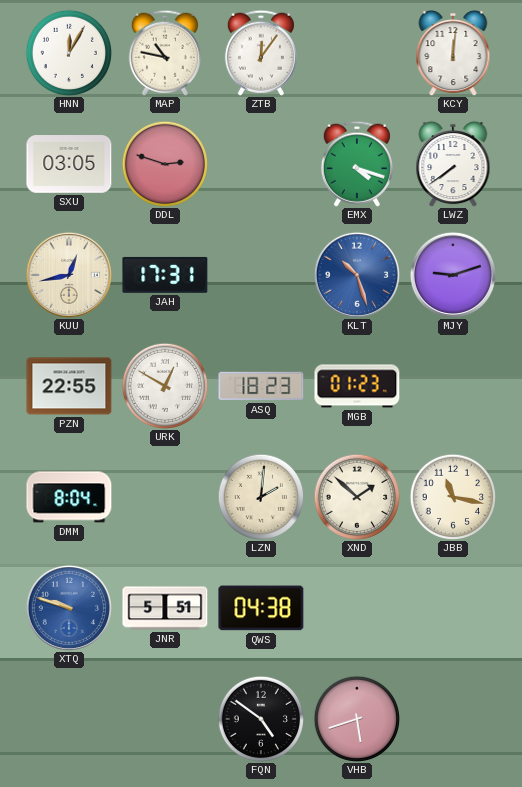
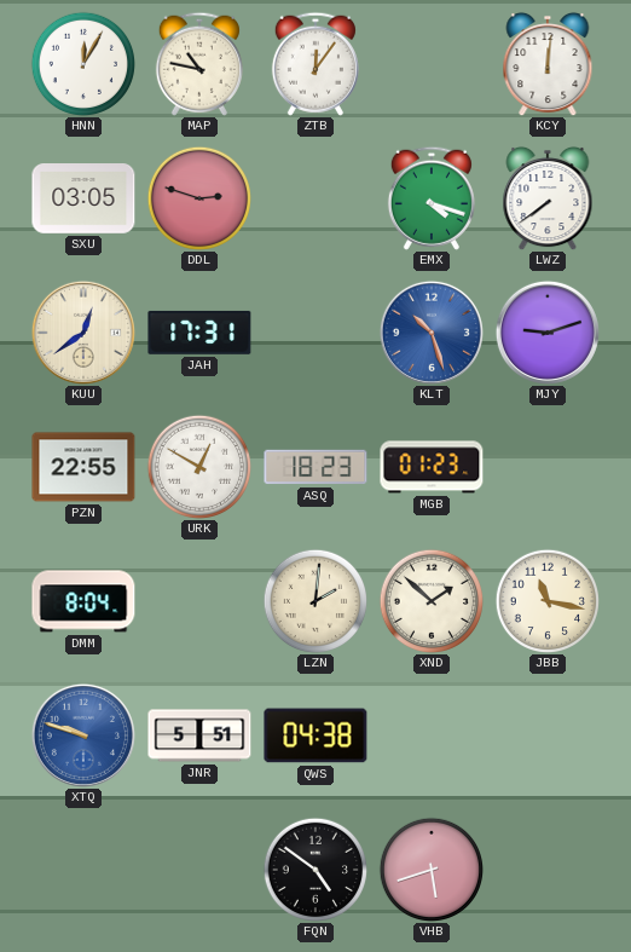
KUU: 12:43 -> 12:39 (83, 333)
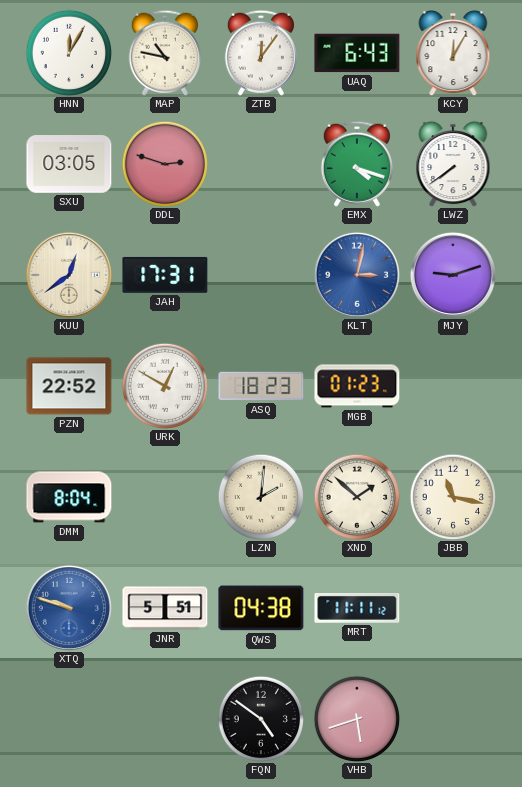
UAQ: none -> 6:43 (357, 53)
KCY: 12:01 -> 12:05 (453, 53)
KLT: 10:27 -> 3:02 (357, 275)
PZN: 22:55 -> 22:52 (69, 386)
MRT: none -> 11:11 (357, 609)
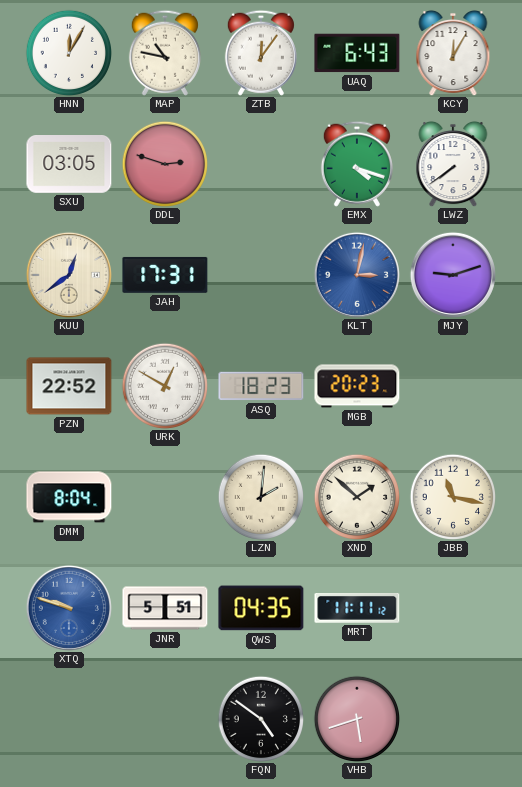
MGB: 01:23 -> 20:23 (357, 386)
QWS: 04:38 -> 04:35 (261, 608)
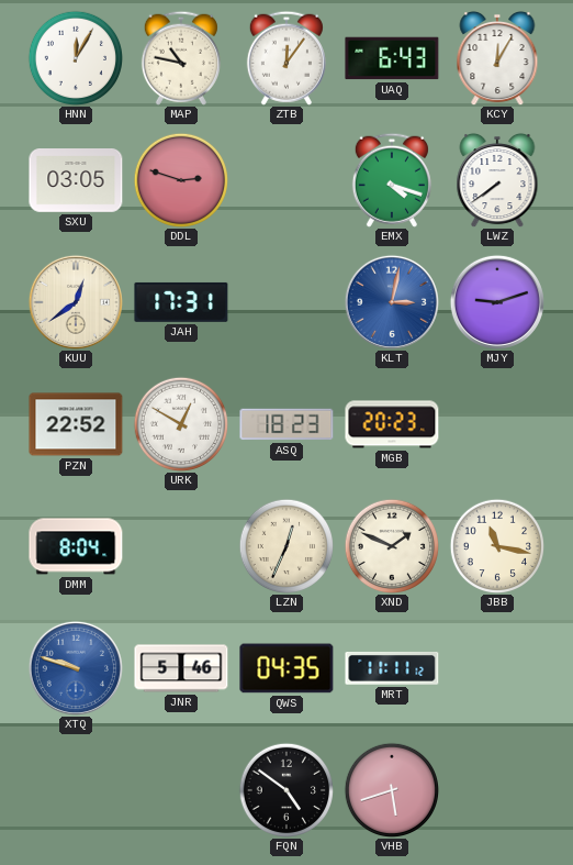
LZN: 2:01 -> 12:34 (285, 545)
XND: 1:52 -> 1:49 (391, 545)
JNR: 5:51 -> 5:46 (181, 668)
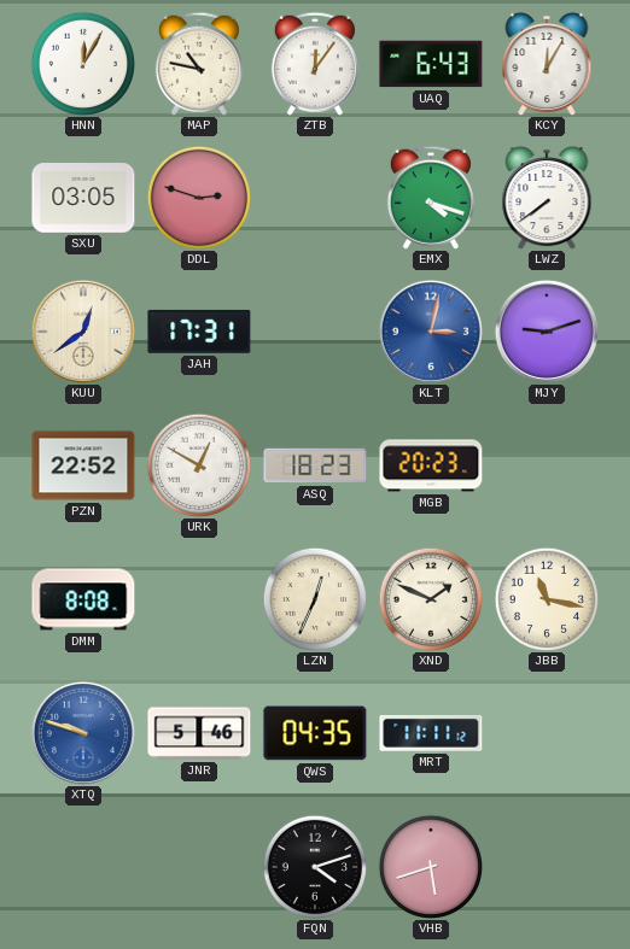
DMM: 8:04 -> 8:08 (83, 599)
FQN: 4:51 -> 4:12 (314, 866)
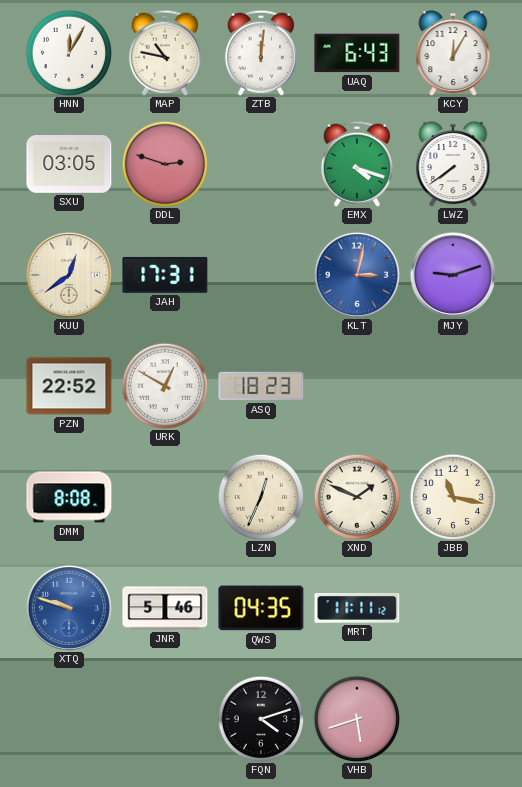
ZTB: 12:06 -> 12:01 (261, 53)
MGB: 20:23 -> none (431, 465)
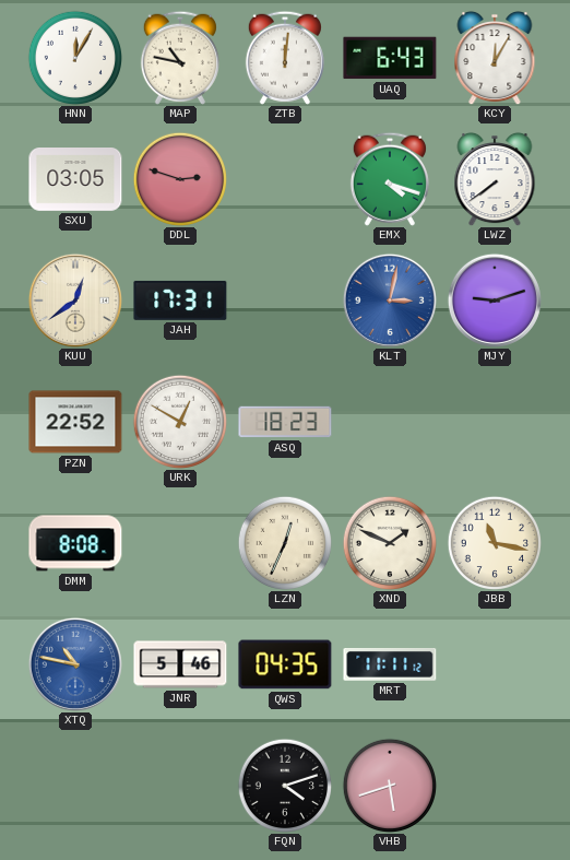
XTQ: 9:48 -> 10:47 (75, 664)
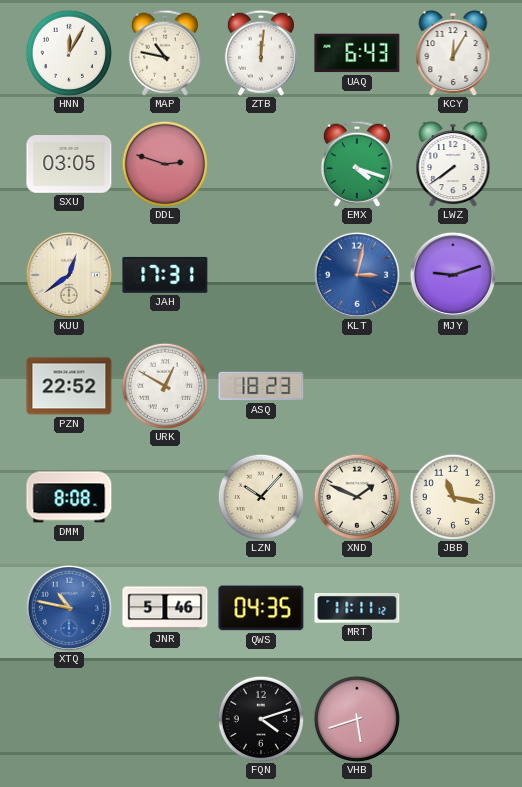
LZN: 12:34 -> 10:07 (260, 496)
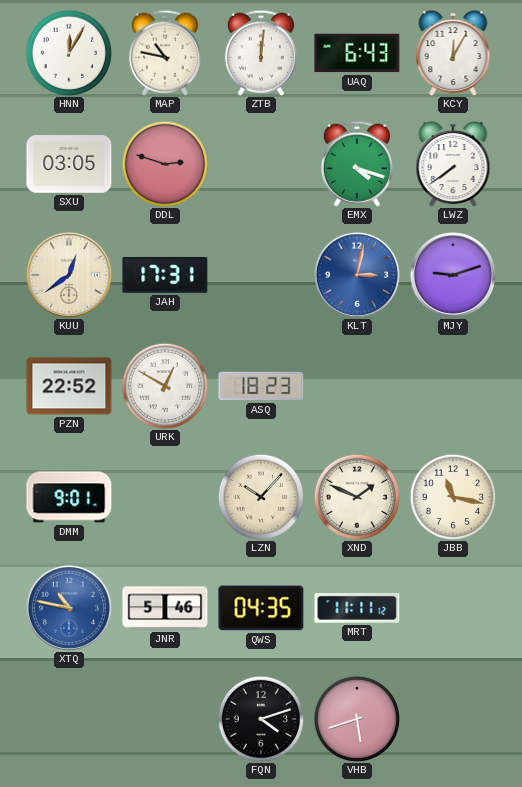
DMM: 8:08 -> 9:01 (69, 497)
